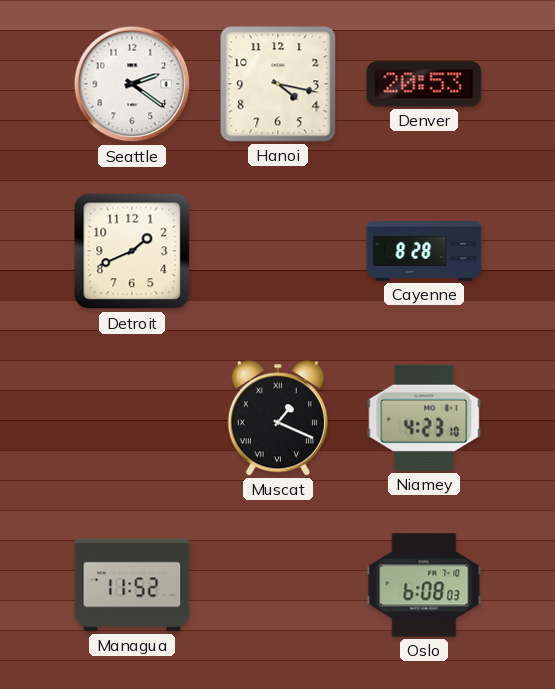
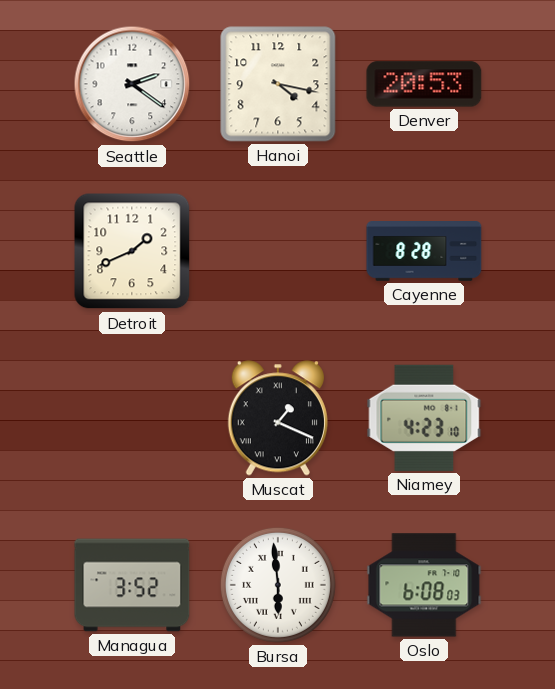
Managua: 11:52 -> 3:52 (132, 585)
Bursa: none -> 5:59 (278, 585)
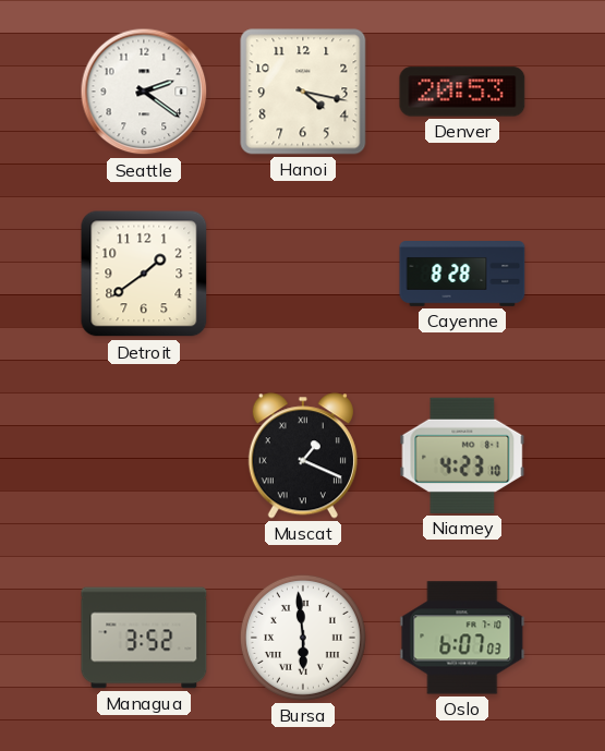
Detroit: 1:41 -> 1:39 (144, 274)
Oslo: 6:08 -> 6:07 (462, 638)
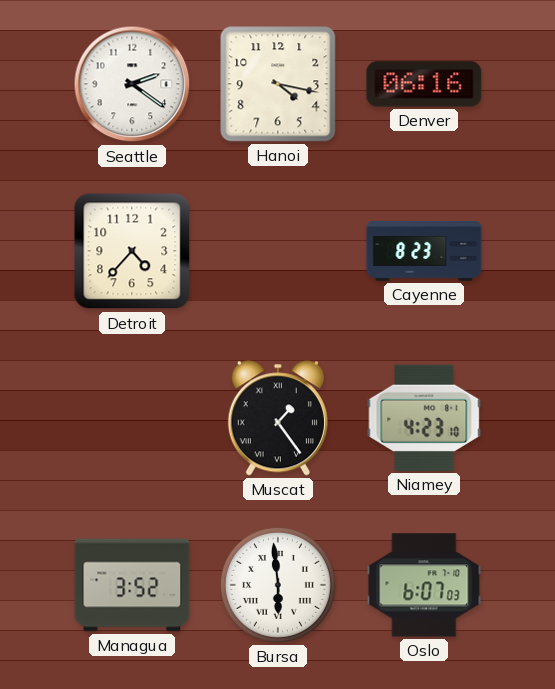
Denver: 20:53 -> 06:16 (424, 84)
Detroit: 1:39 -> 4:37 (132, 251)
Cayenne: 8:28 -> 8:23 (424, 252)
Muscat: 1:19 -> 1:24 (278, 418)
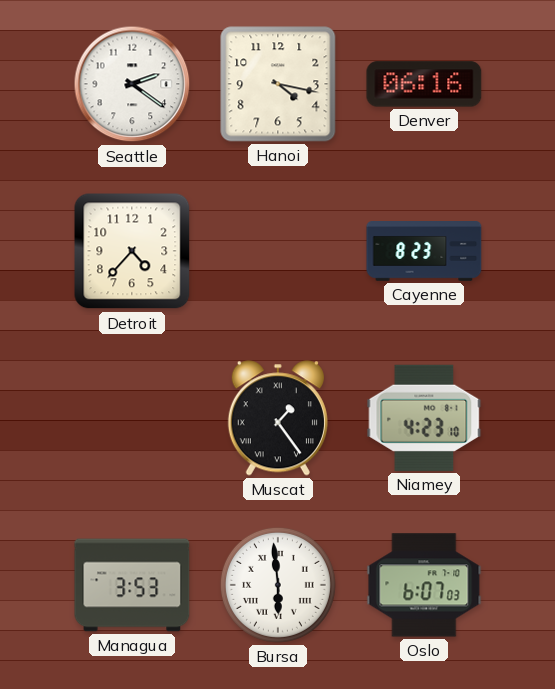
Managua: 3:52 -> 3:53 (132, 585)
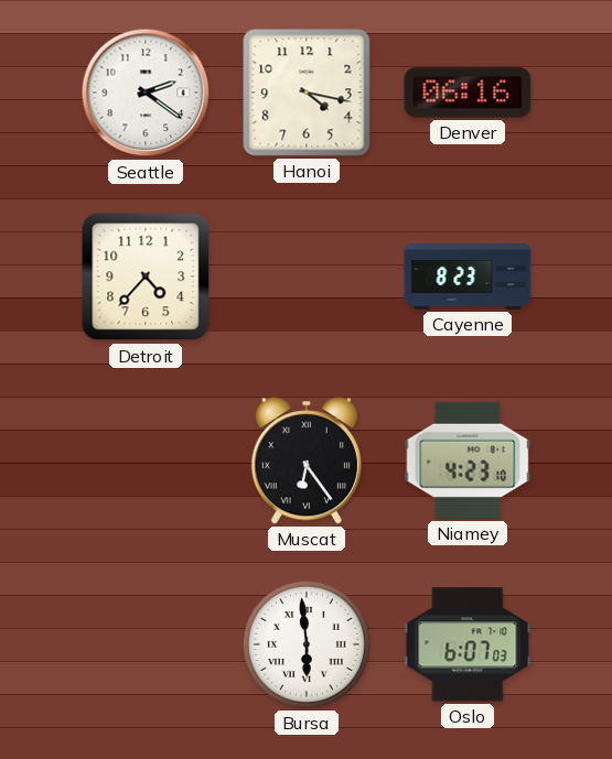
Muscat: 1:24 -> 6:24 (307, 460)
Managua: 3:53 -> none (132, 585)
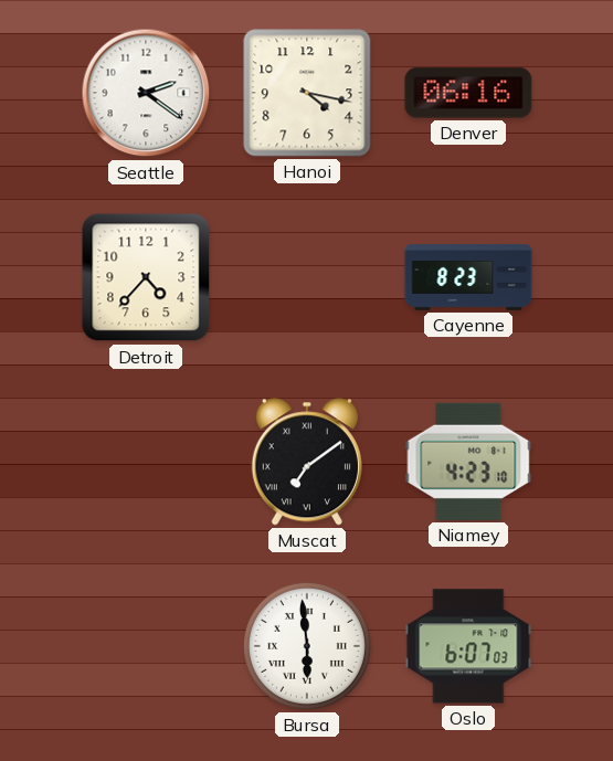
Muscat: 6:24 -> 7:09 (307, 462)
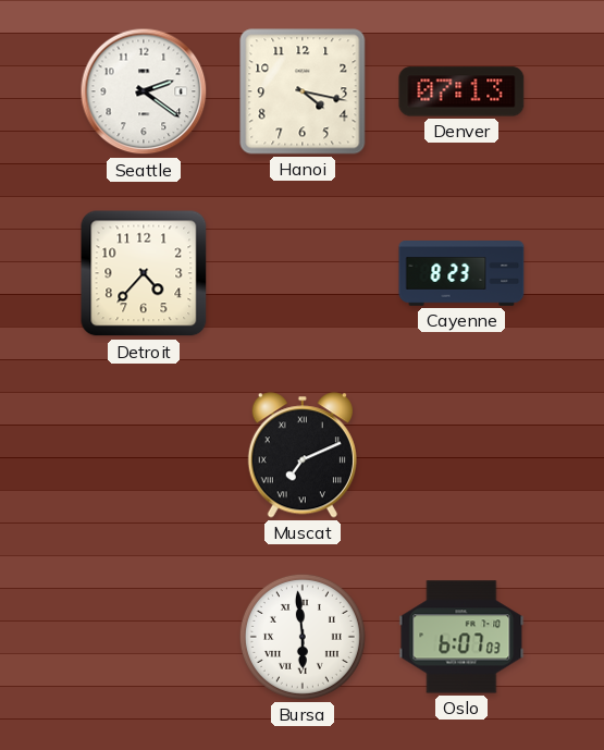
Denver: 06:16 -> 07:13 (461, 91)
Muscat: 7:09 -> 7:11 (303, 455)
Niamey: 4:23 -> none (468, 462)
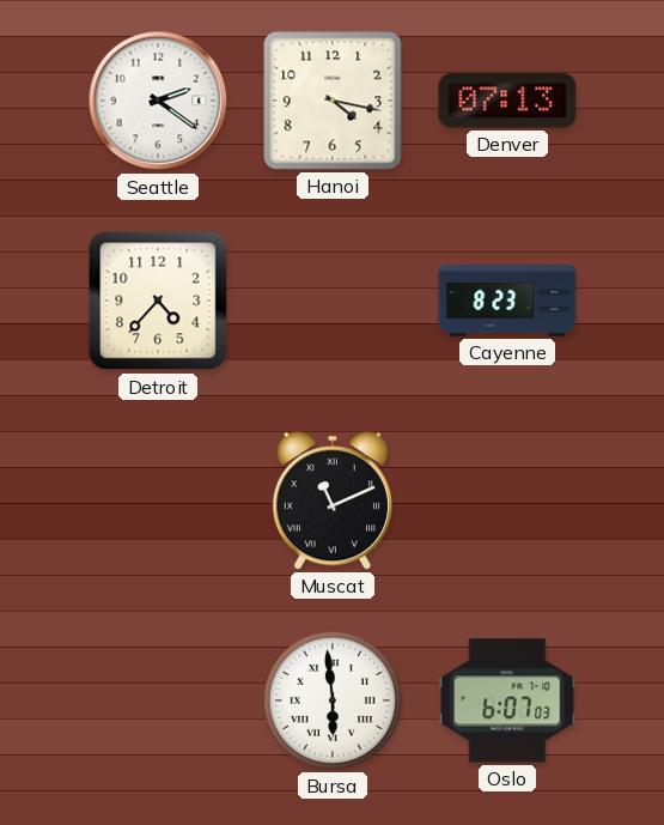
Muscat: 7:11 -> 11:11 (333, 501)
